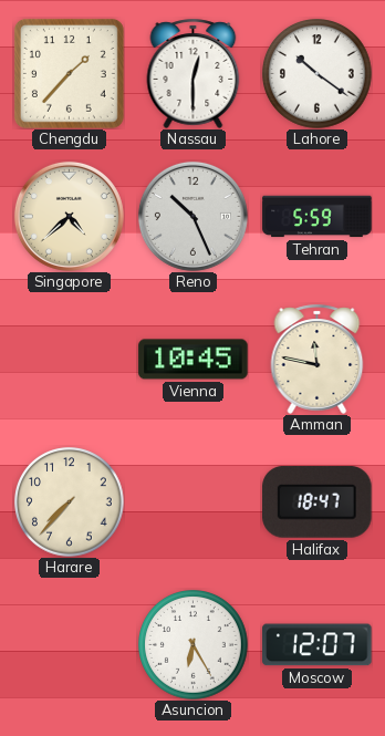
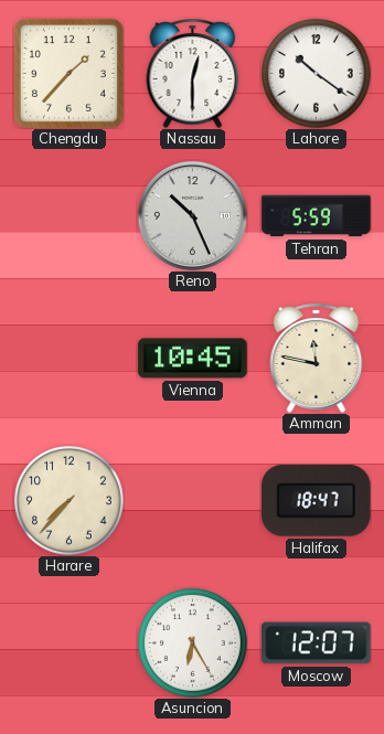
Singapore: 4:38 -> none (69, 216)
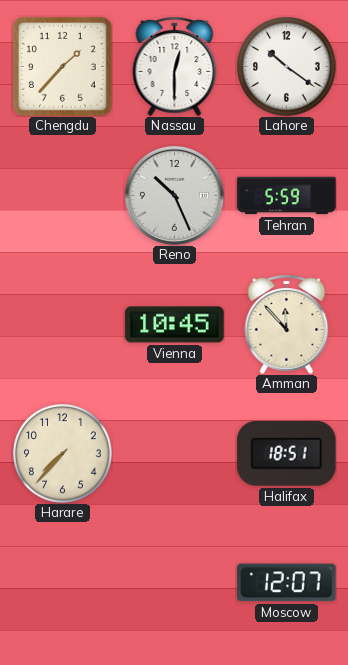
Amman: 11:47 -> 11:53 (287, 324)
Halifax: 18:47 -> 18:51 (287, 453)
Asuncion: 6:25 -> none (193, 643)
